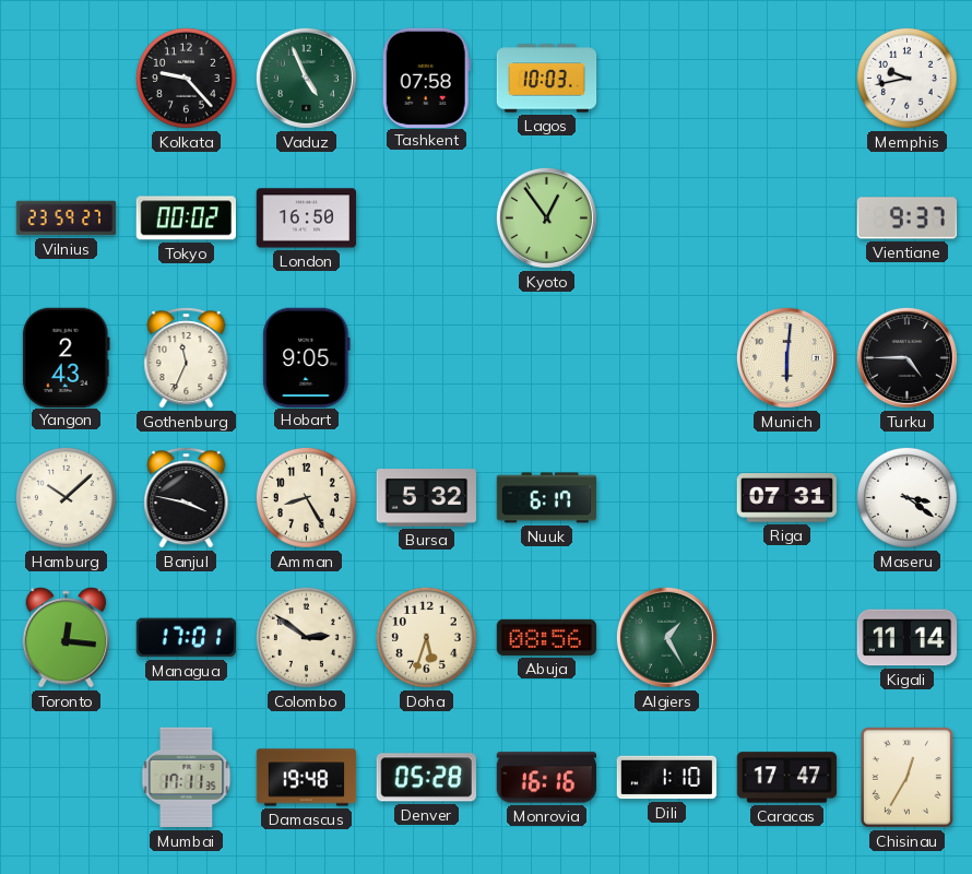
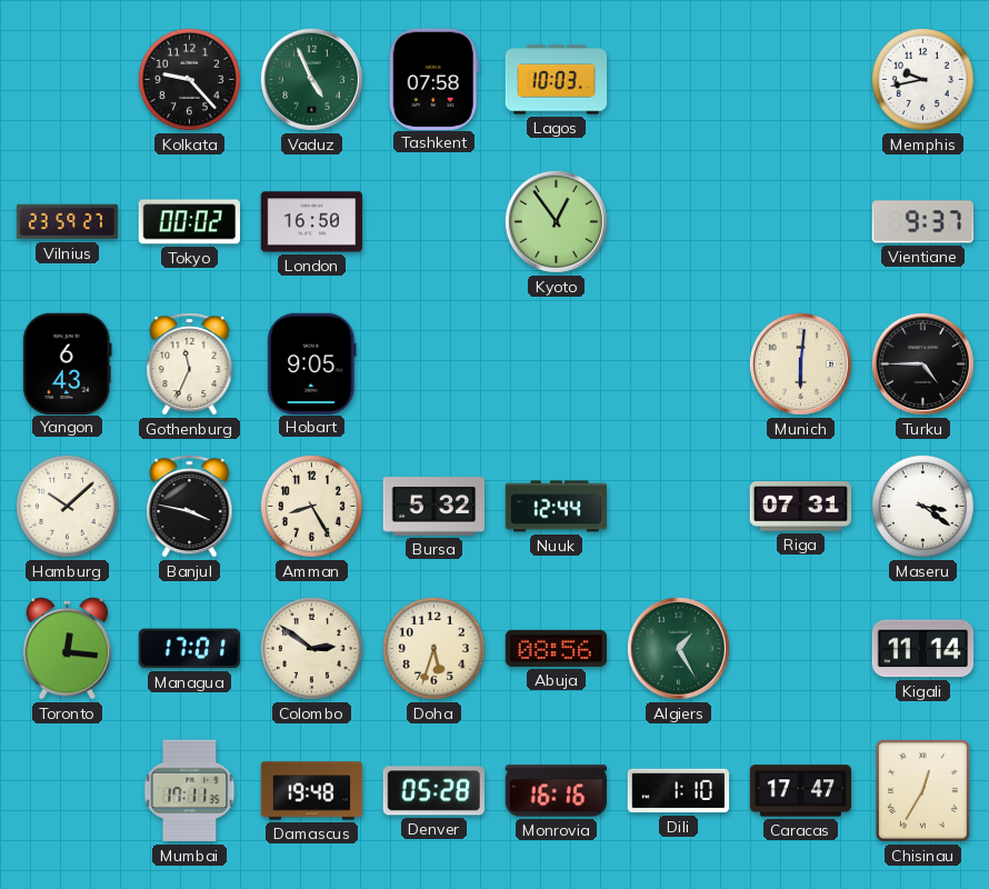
Yangon: 2:43 -> 6:43 (67, 363)
Nuuk: 6:17 -> 12:44 (557, 507)
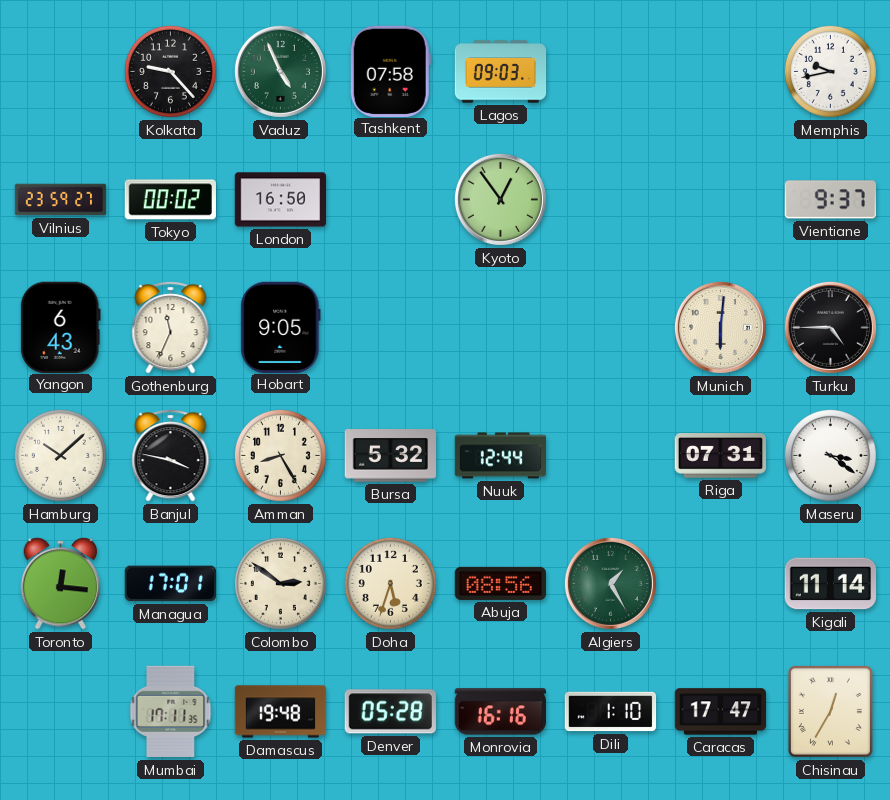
Lagos: 10:03 -> 09:03 (501, 72)
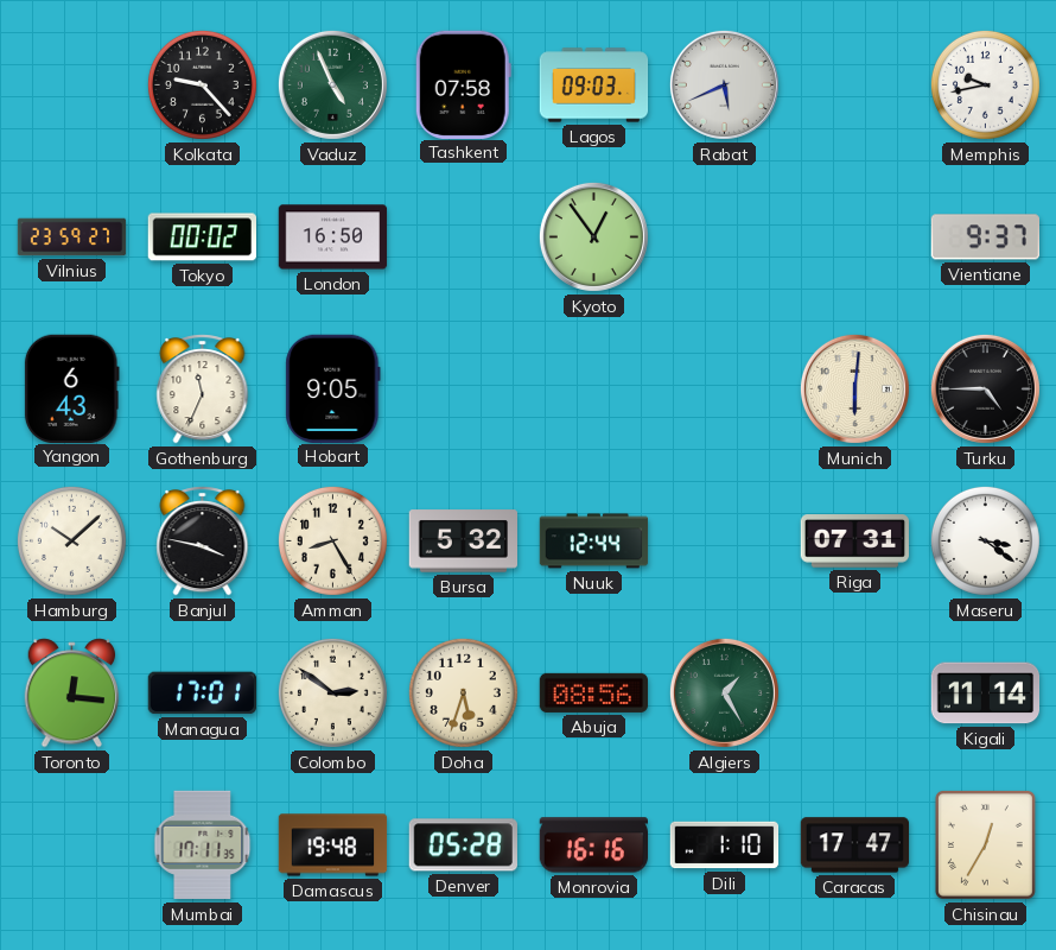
Rabat: none -> 5:41 (724, 84)
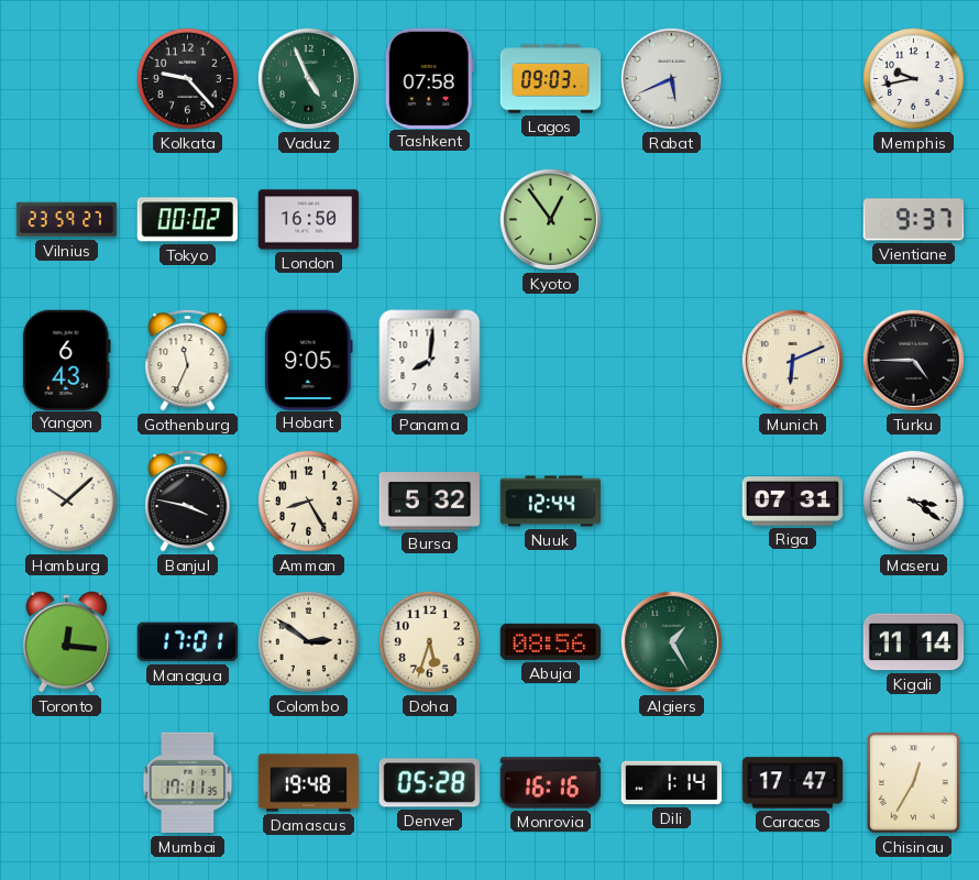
Panama: none -> 8:01 (430, 361)
Munich: 6:01 -> 6:11 (792, 360)
Dili: 1:10 -> 1:14 (672, 783)
